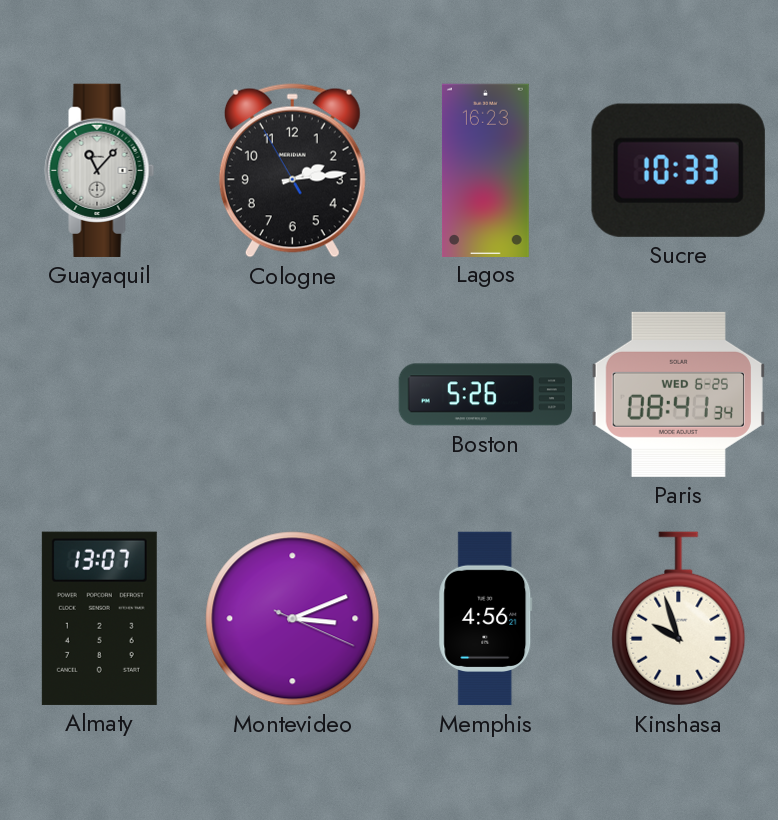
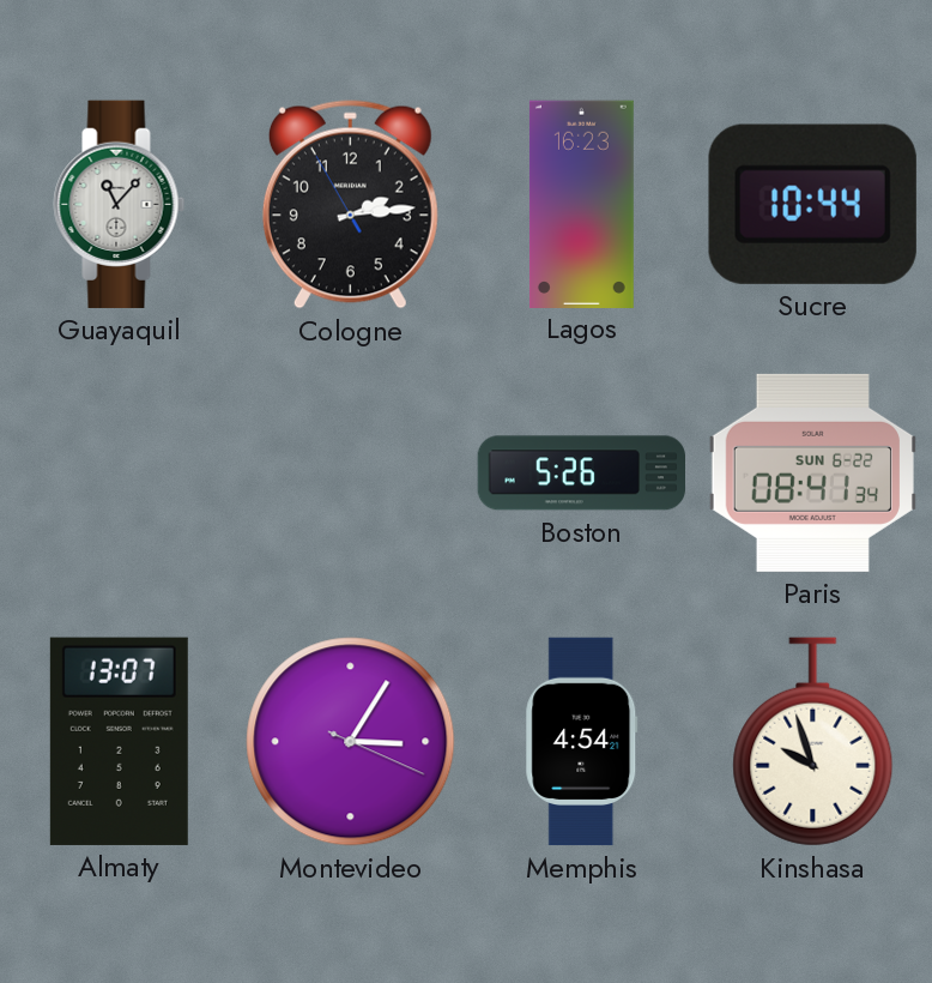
Sucre: 10:33 -> 10:44 (812, 204)
Paris date: WED 6-25 -> SUN 6-22 (812, 472)
Montevideo: 3:11 -> 3:05 (351, 742)
Memphis: 4:56 -> 4:54 (582, 742)
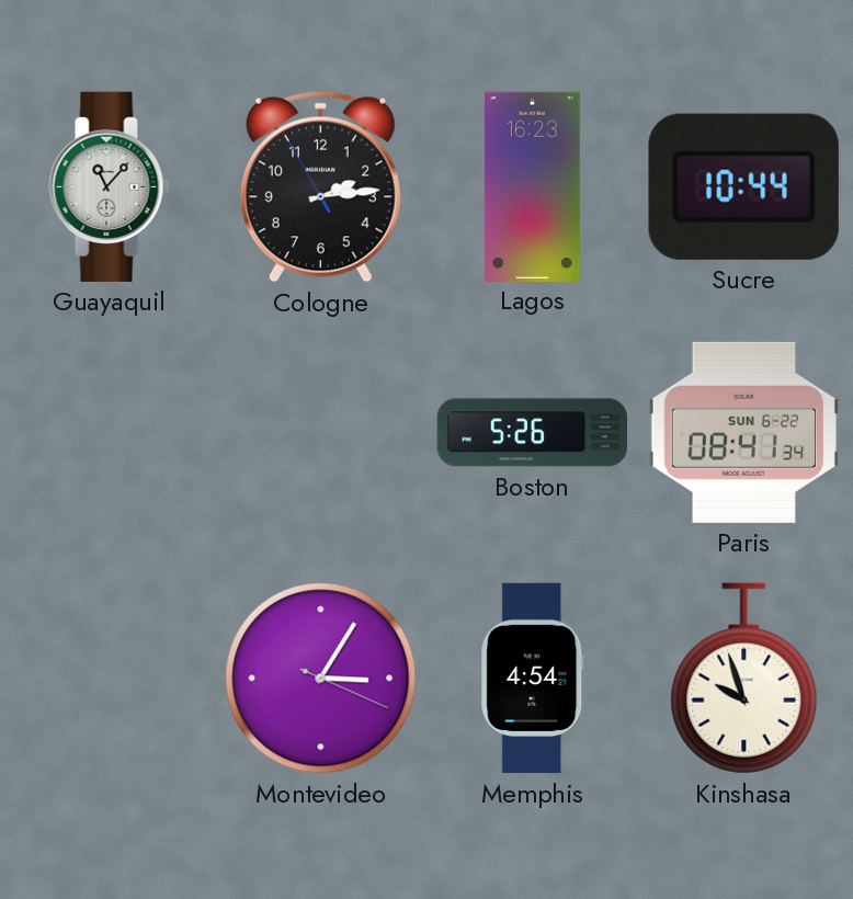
Almaty: 13:07 -> none (119, 741)
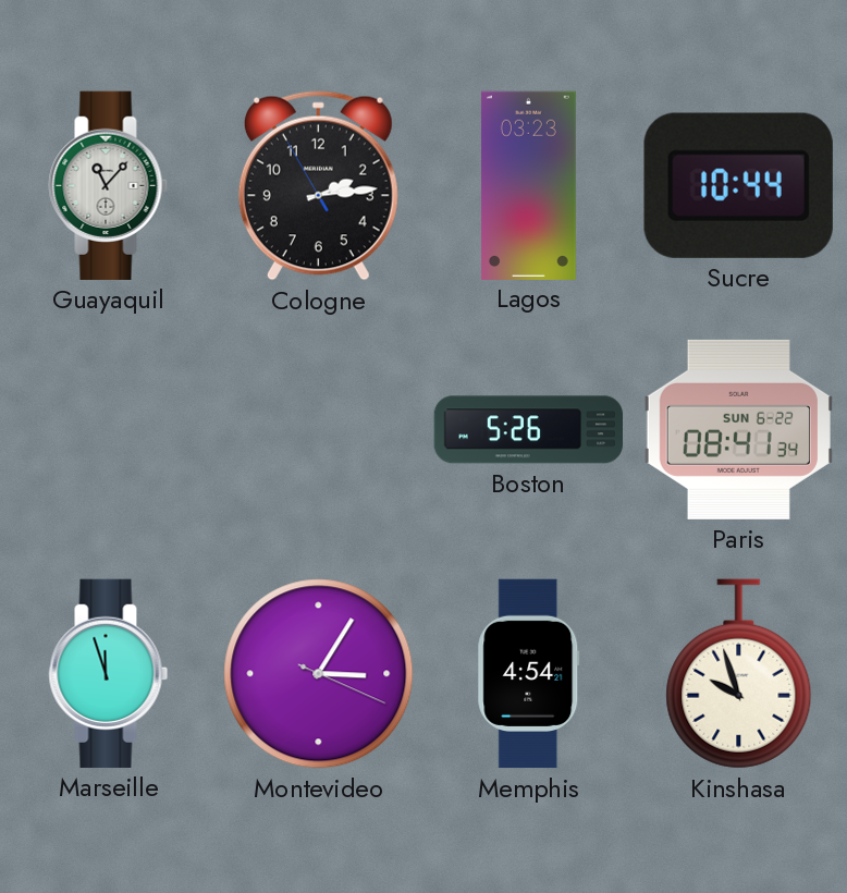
Lagos: 16:23 -> 03:23 (528, 185)
Marseille: none -> 11:57 (109, 673)
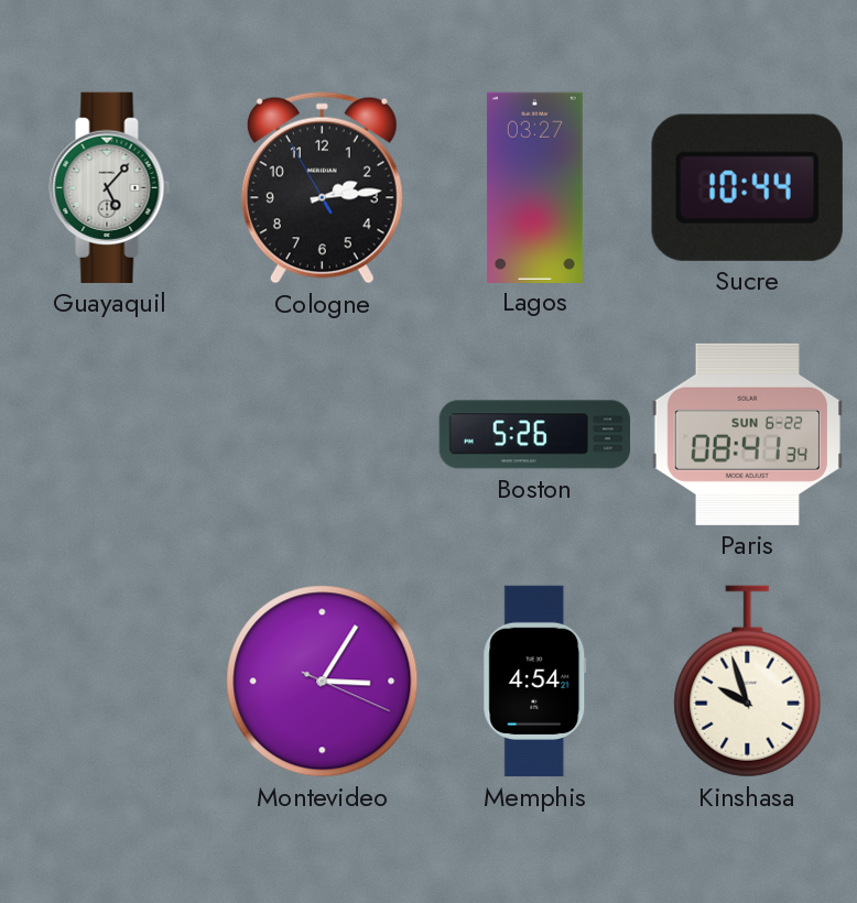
Guayaquil: 11:07 -> 5:07 (110, 187)
Lagos: 03:23 -> 03:27 (534, 187)
Marseille: 11:57 -> none (109, 673)
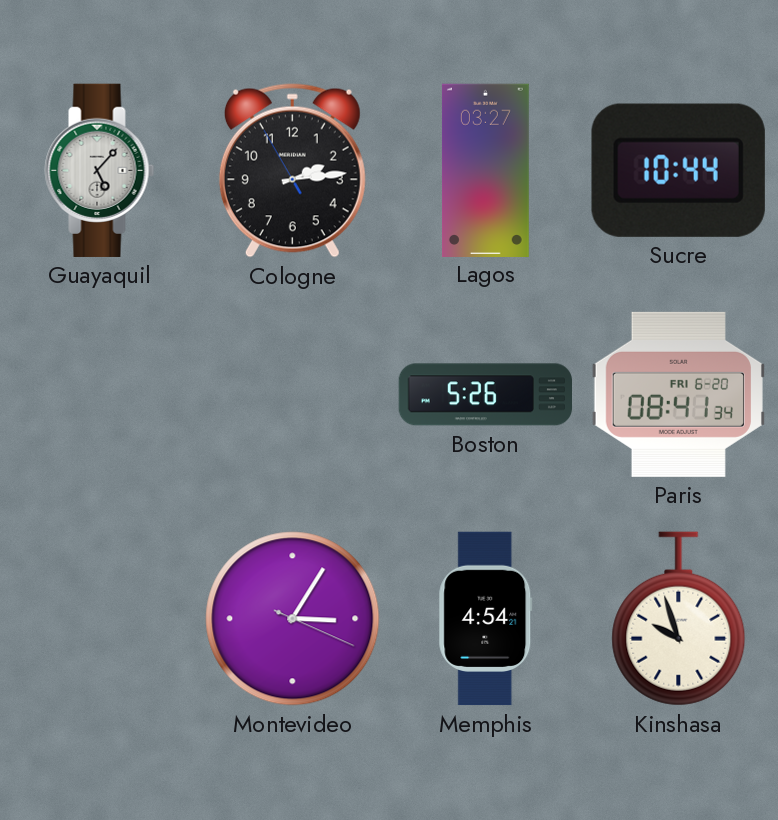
Paris date: SUN 6-22 -> FRI 6-20 (678, 394)
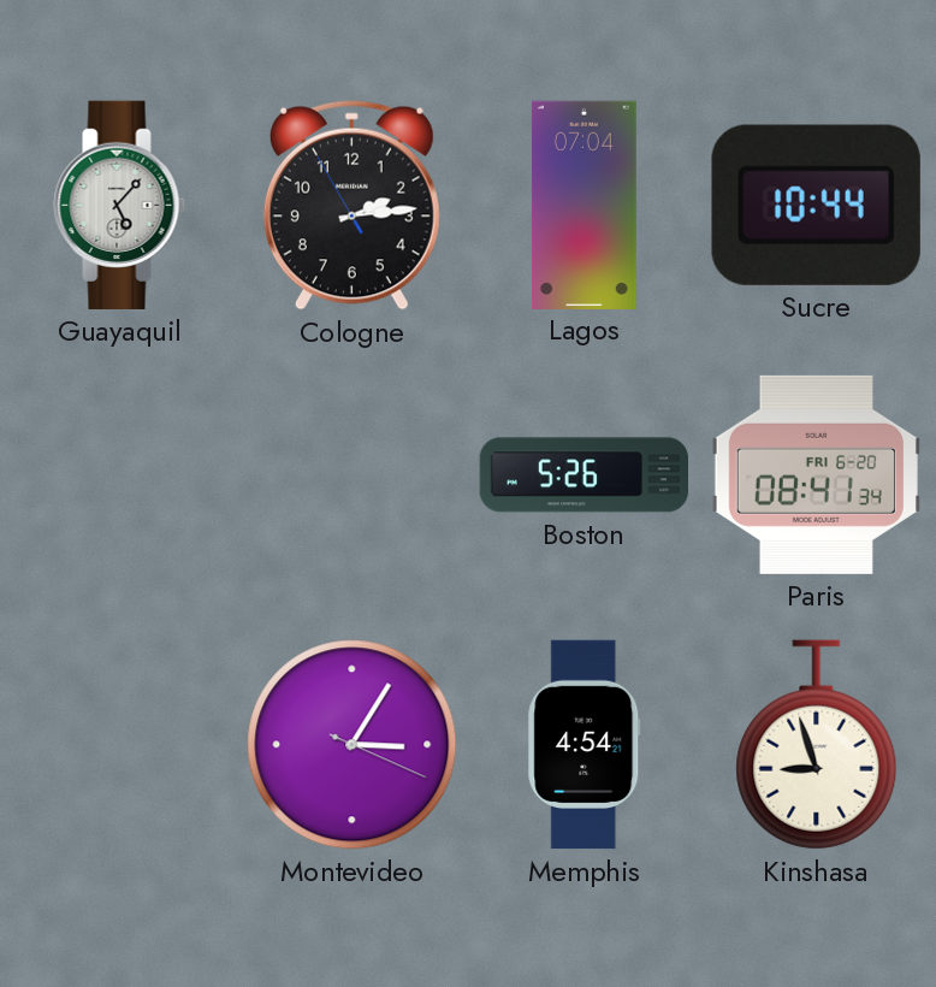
Lagos: 03:27 -> 07:04 (583, 205)
Kinshasa: 9:57 -> 8:57 (817, 745)
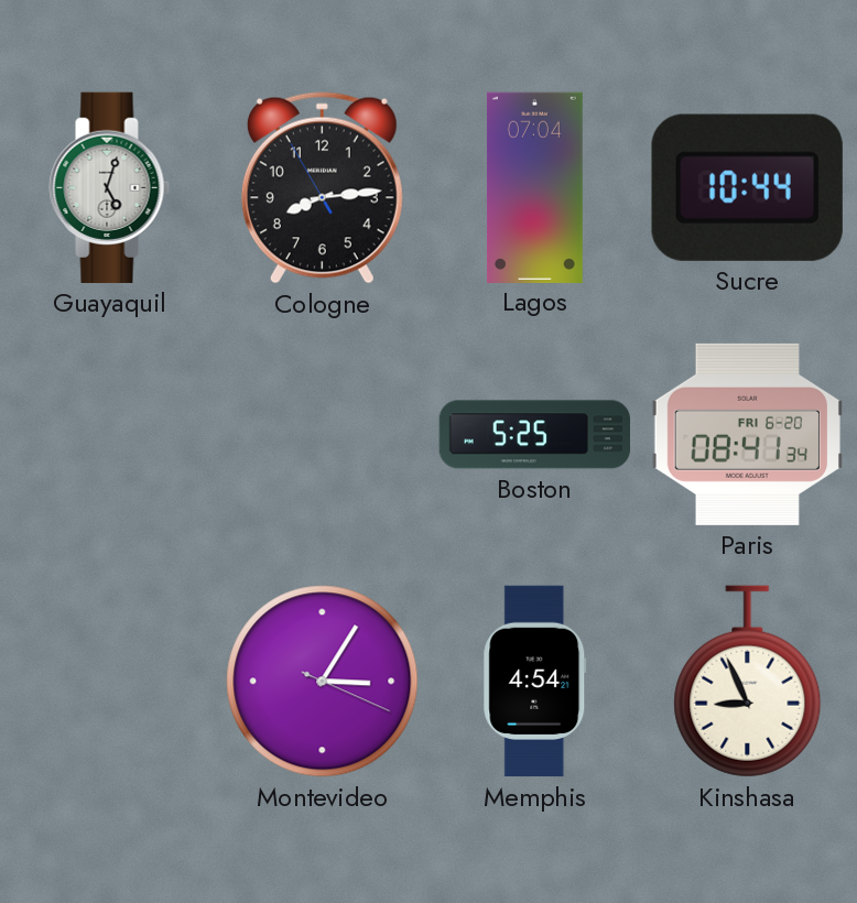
Guayaquil: 5:07 -> 5:03 (110, 187)
Cologne: 2:13 -> 8:13 (322, 188)
Boston: 5:26 -> 5:25 (534, 435)
Kinshasa: 8:57 -> 8:56 (748, 682)
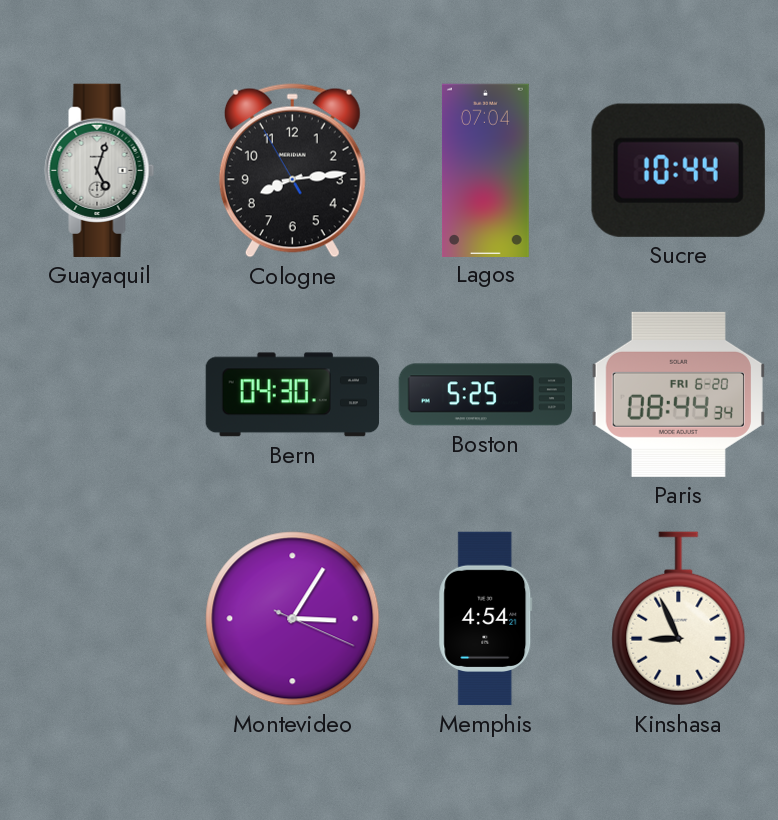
Bern: none -> 04:30 (292, 395)
Paris: 08:41 -> 08:44 (678, 394)
